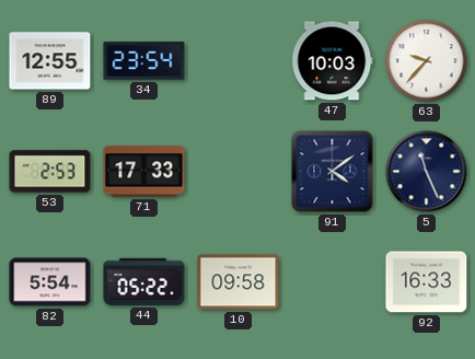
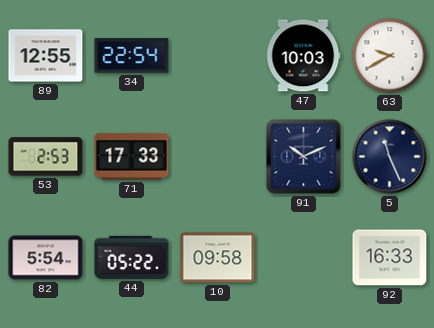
34: 23:54 -> 22:54 (132, 56)
63: 9:37 -> 9:40 (390, 56)
91: 4:09 -> 10:11 (304, 157)
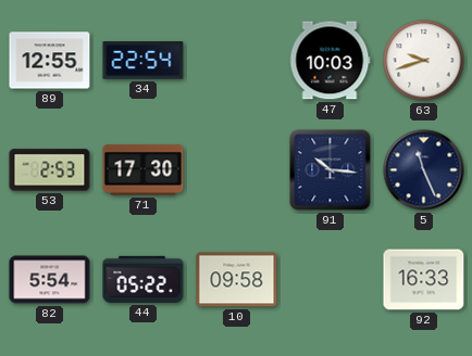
63: 9:40 -> 9:42 (424, 61)
71: 17:33 -> 17:30 (144, 170)
91: 10:11 -> 10:16 (331, 170)
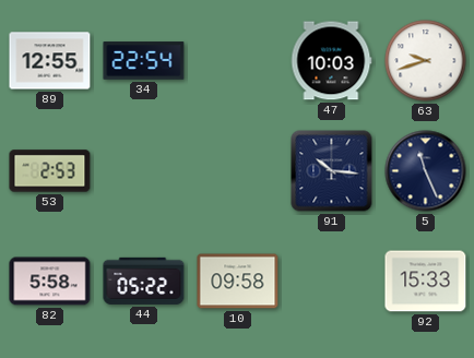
71: 17:30 -> none (144, 170)
82: 5:54 -> 5:58 (50, 282)
92: 16:33 -> 15:33 (426, 282)
